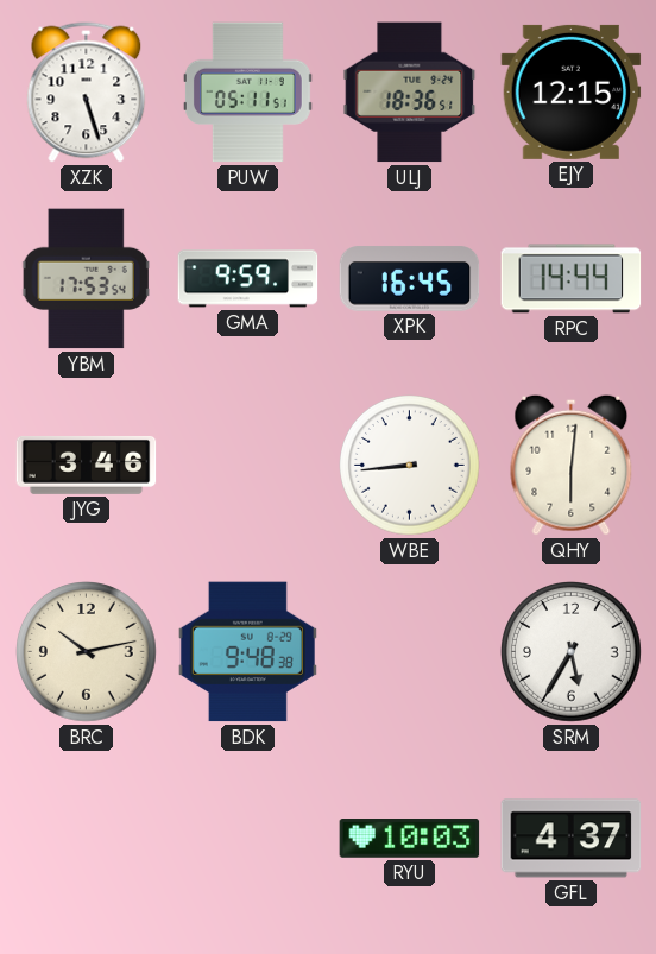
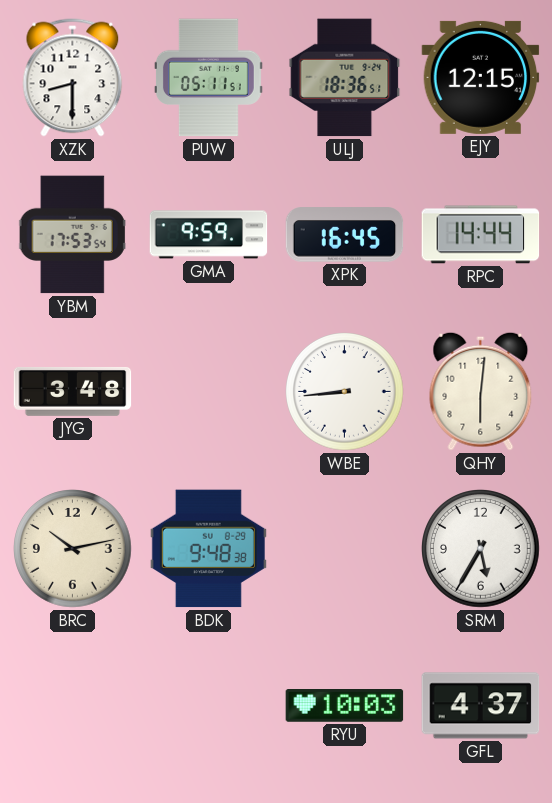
XZK: 5:27 -> 8:30 (73, 78)
JYG: 3:46 -> 3:48 (73, 391)
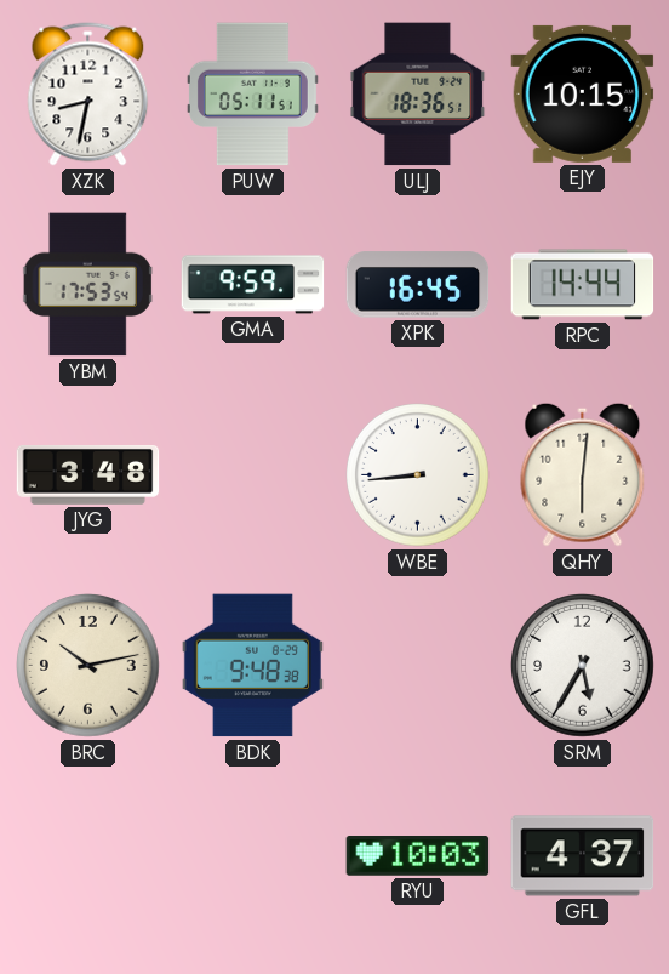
XZK: 8:30 -> 8:32 (88, 95)
EJY: 12:15 -> 10:15 (583, 93)
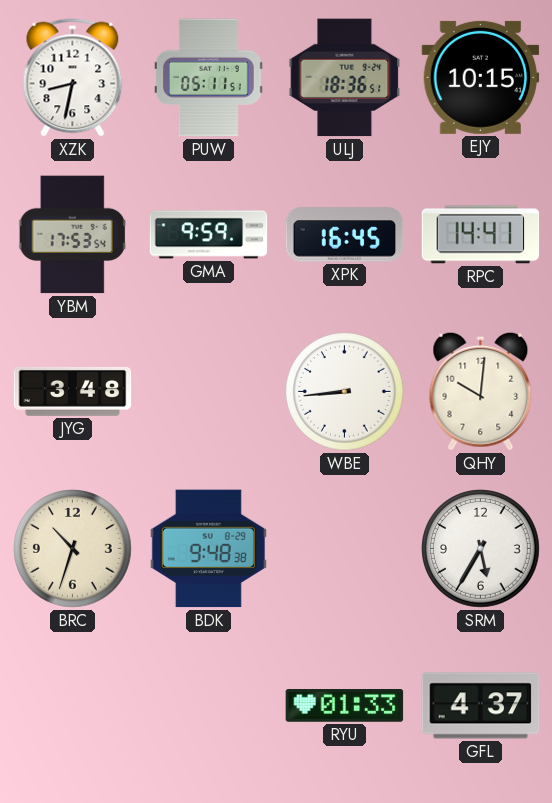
RPC: 14:44 -> 14:41 (481, 235)
QHY: 6:01 -> 10:01 (481, 391)
BRC: 10:13 -> 10:33 (73, 549)
RYU: 10:03 -> 01:33 (345, 706)
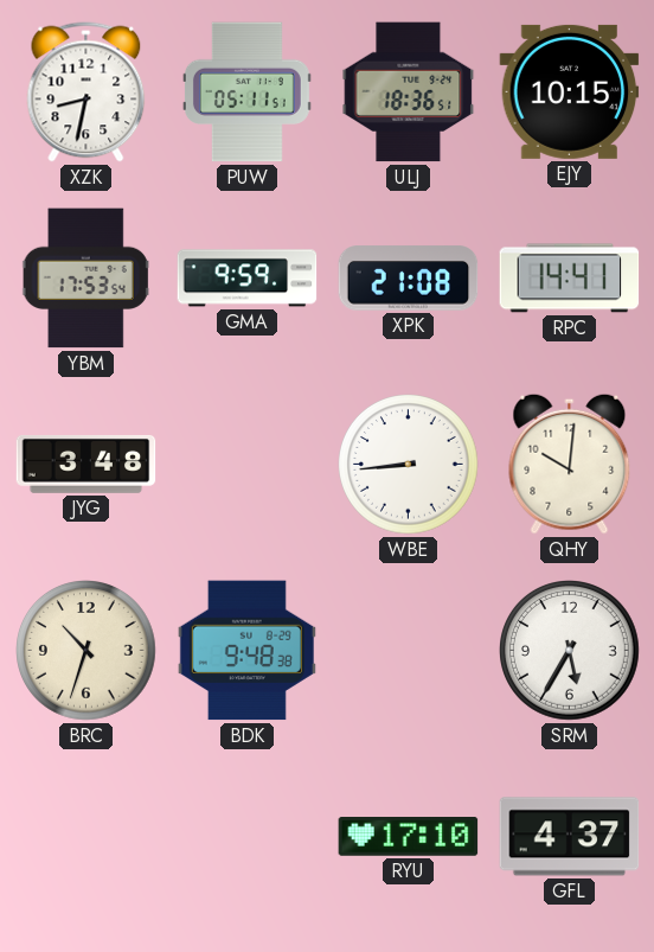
XPK: 16:45 -> 21:08 (409, 279)
RYU: 01:33 -> 17:10 (409, 837)
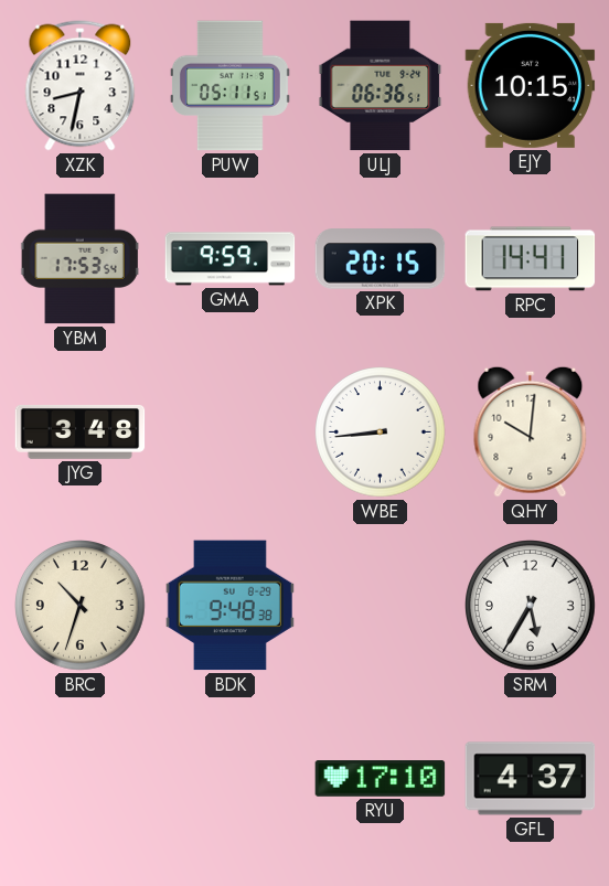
ULJ: 18:36 -> 06:36 (381, 86)
XPK: 21:08 -> 20:15 (381, 259)
